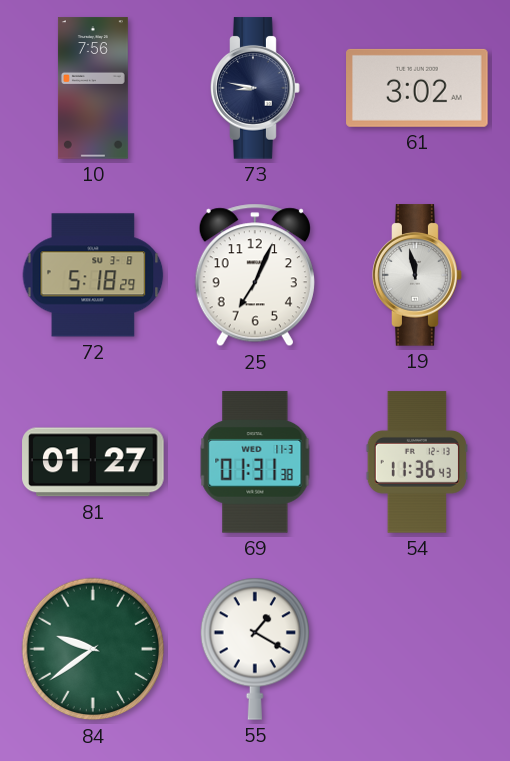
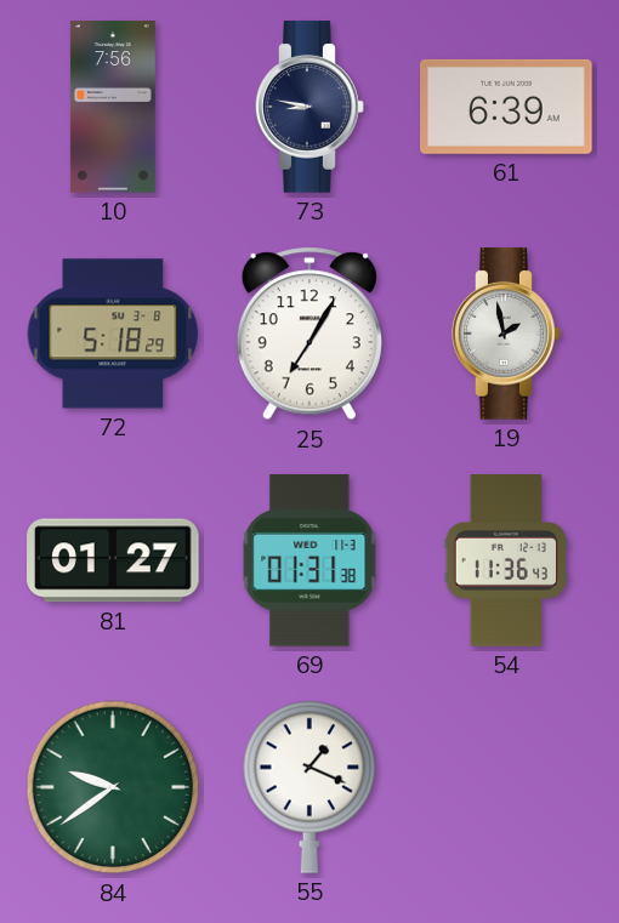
61: 3:02 -> 6:39 (506, 107)
25: 7:04 -> 7:05 (309, 334)
19: 11:58 -> 1:58 (506, 334)
55: 1:20 -> 1:19 (308, 787)
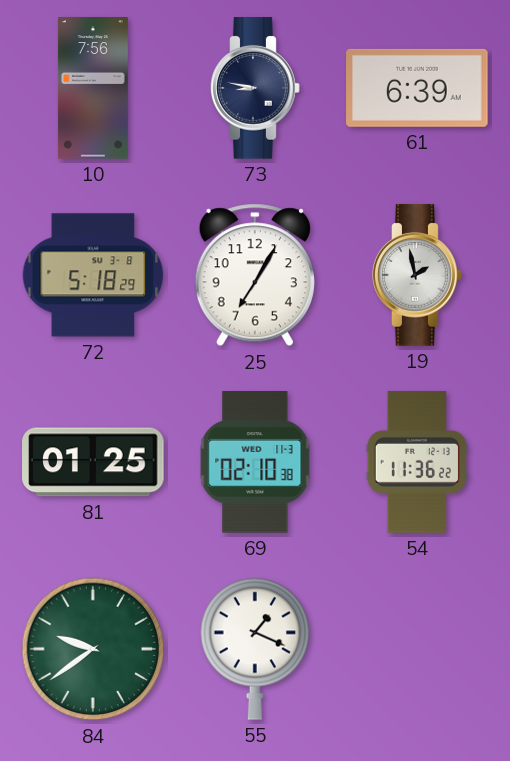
81: 01:27 -> 01:25 (93, 462)
69: 01:31 -> 02:10 (255, 462)
54: 11:36:43 -> 11:36:22 (417, 462)
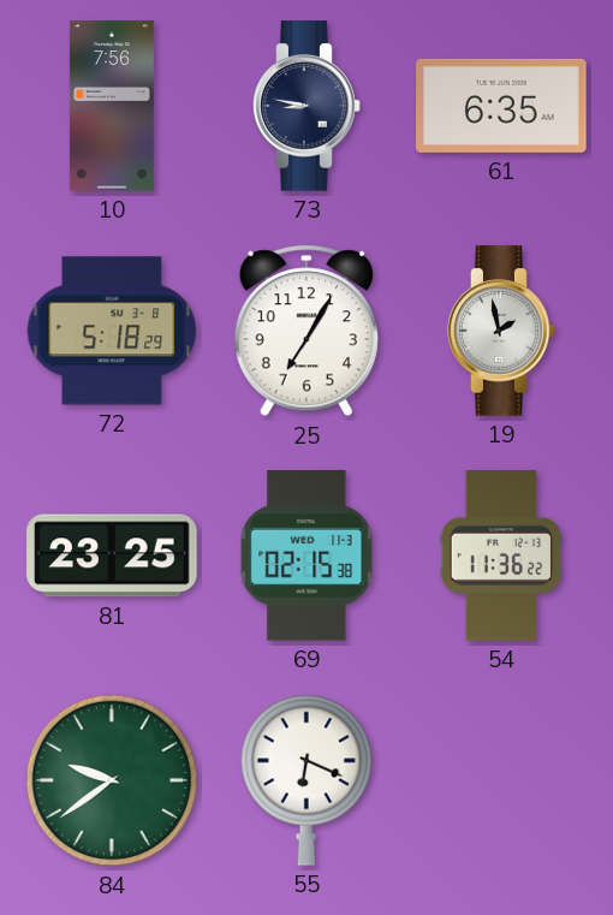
61: 6:39 -> 6:35 (501, 106)
81: 01:25 -> 23:25 (112, 555)
69: 02:10 -> 02:15 (306, 555)
55: 1:19 -> 6:19 (305, 780)
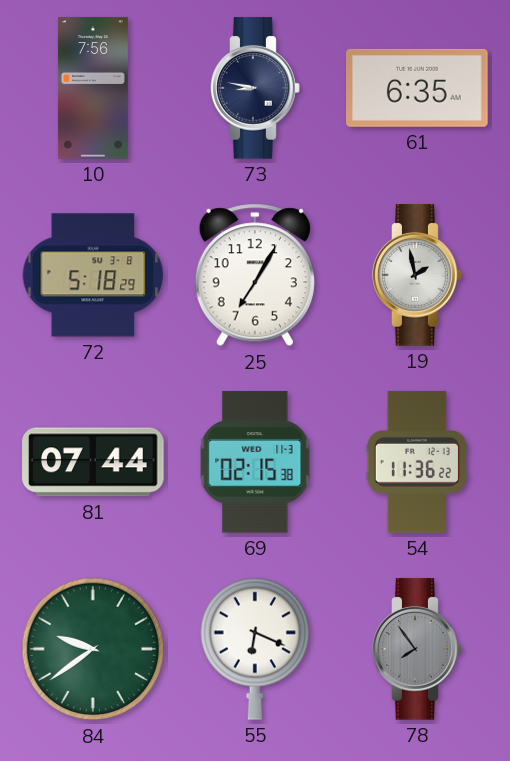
81: 23:25 -> 07:44 (93, 462)
78: none -> 7:54 (417, 649)
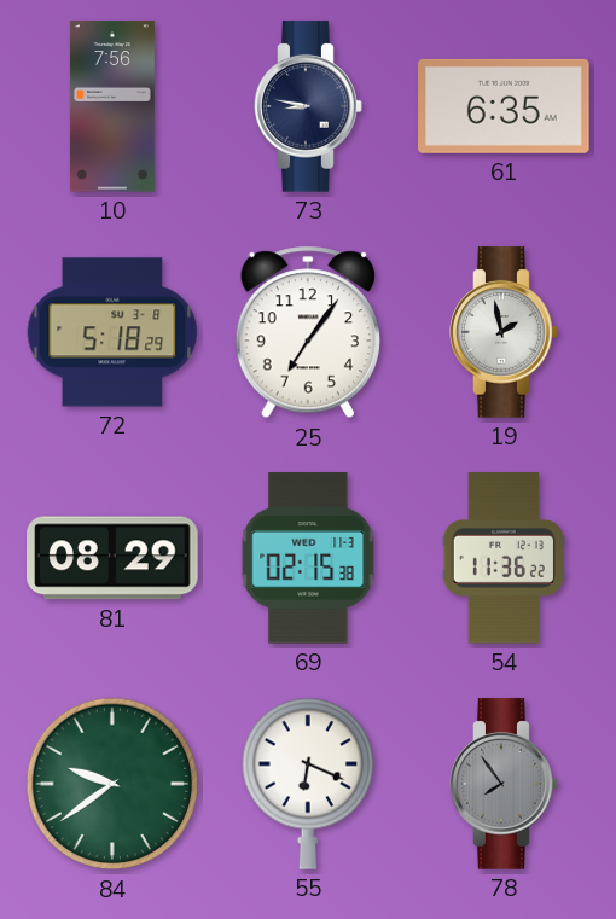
25: 7:05 -> 7:06 (308, 332)
81: 07:44 -> 08:29 (112, 558)
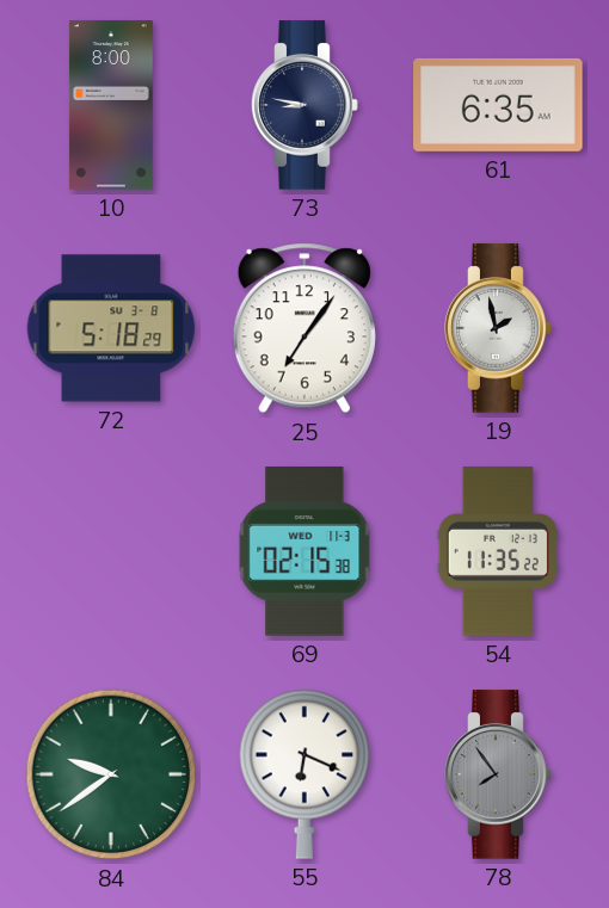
10: 7:56 -> 8:00 (111, 105)
81: 08:29 -> none (112, 558)
54: 11:36 -> 11:35 (498, 551)
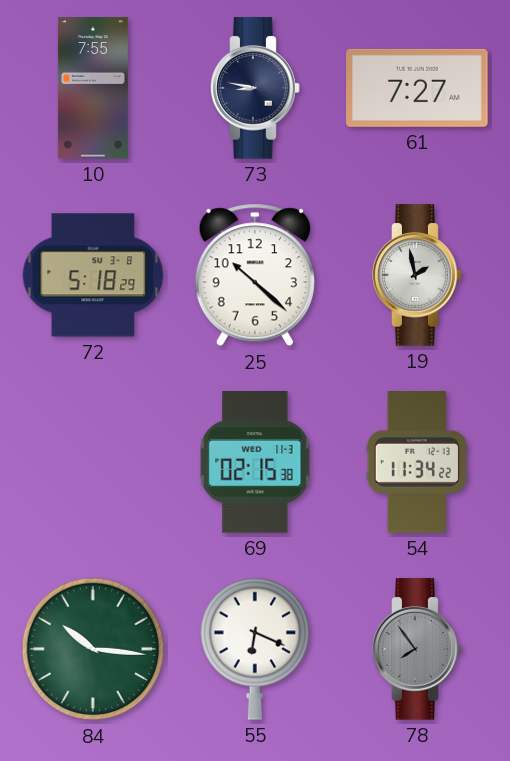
10: 8:00 -> 7:55 (93, 88)
61: 6:35 -> 7:27 (417, 88)
25: 7:06 -> 10:22 (255, 275)
54: 11:35 -> 11:34 (417, 462)
84: 9:39 -> 10:16 (93, 649)
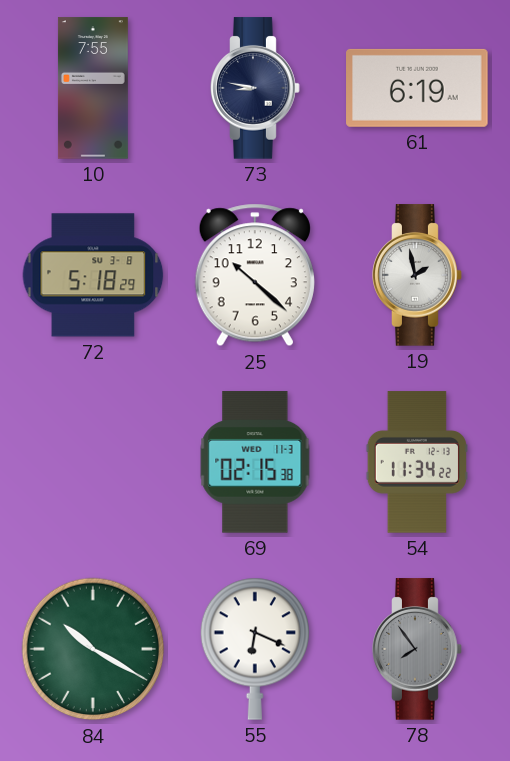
61: 7:27 -> 6:19 (417, 88)
84: 10:16 -> 10:20 (93, 649)
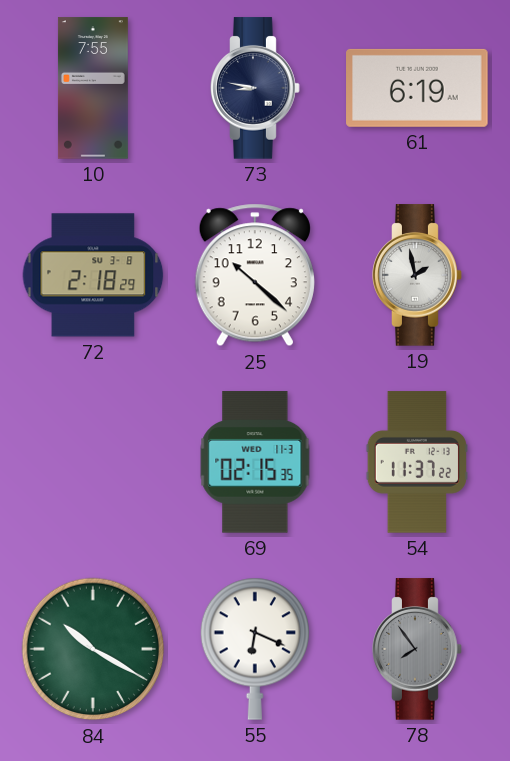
72: 5:18 -> 2:18 (93, 275)
69: 02:15:38 -> 02:15:35 (255, 462)
54: 11:34 -> 11:37 (417, 462)
